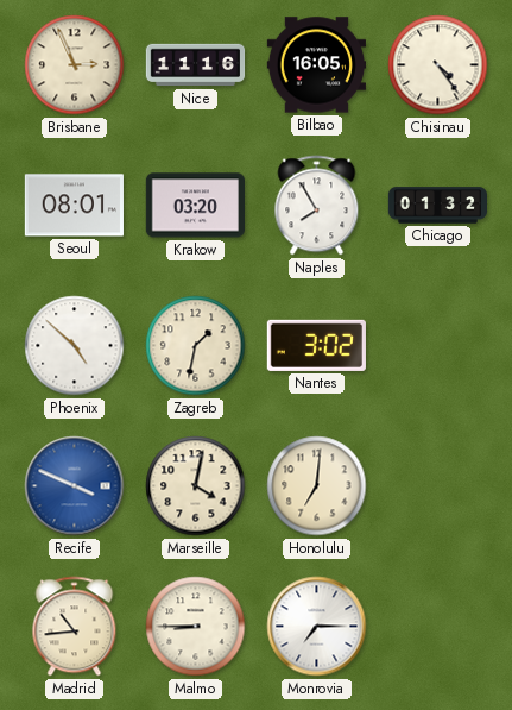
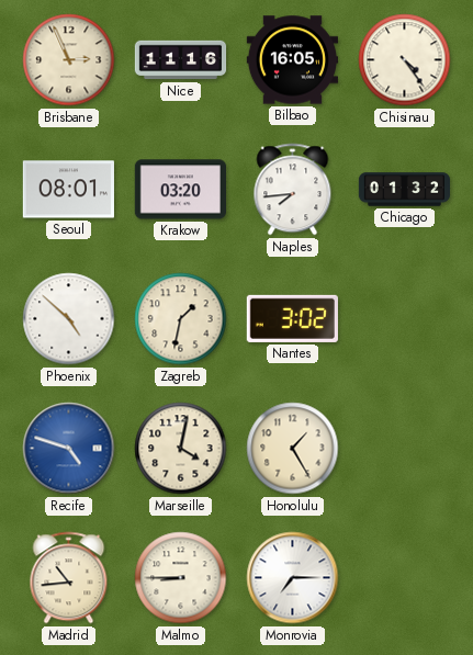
Naples: 7:55 -> 7:44 (293, 190)
Recife: 3:49 -> 4:48 (69, 449)
Honolulu: 7:01 -> 1:25 (293, 449)
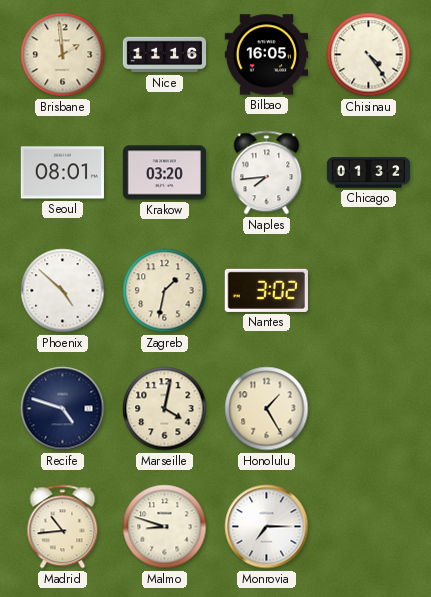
Brisbane: 2:56 -> 1:59 (63, 55)
Recife dial: blue -> navy (63, 409)
Malmo: 8:45 -> 8:48 (165, 527)
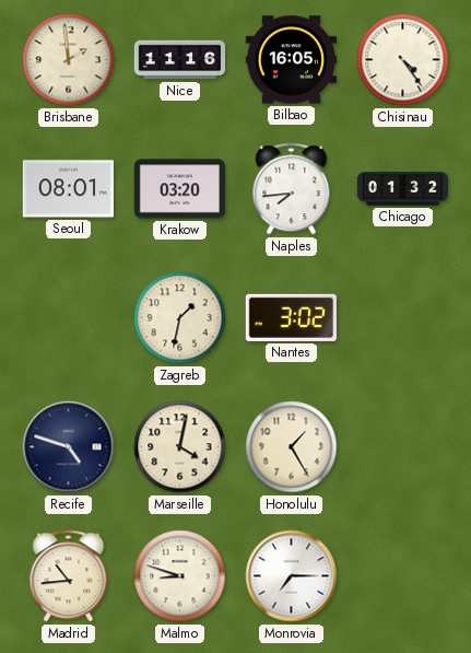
Phoenix: 4:52 -> none (63, 291)
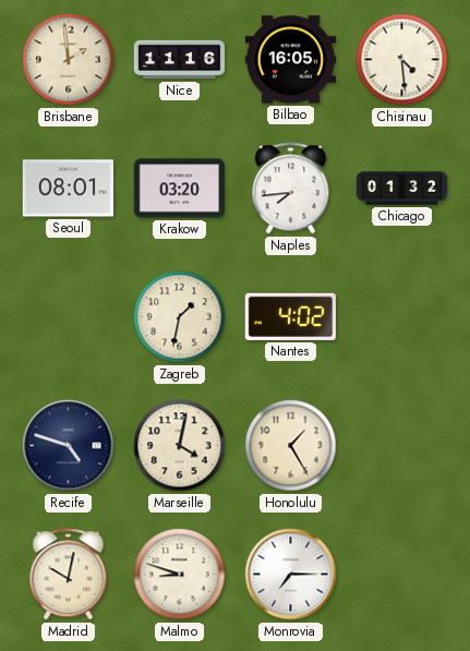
Chisinau: 4:24 -> 4:29 (402, 60)
Nantes: 3:02 -> 4:02 (290, 316)
Madrid: 10:44 -> 10:02 (69, 575)
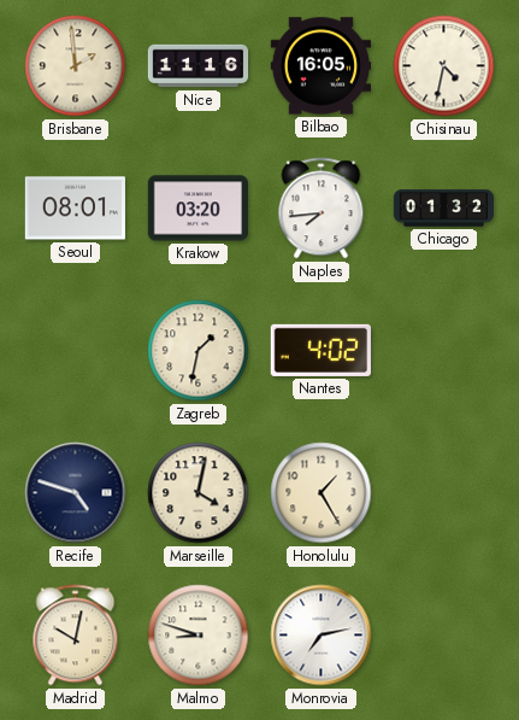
Chisinau: 4:29 -> 4:32 (444, 66)
Monrovia: 7:15 -> 7:13 (322, 636)
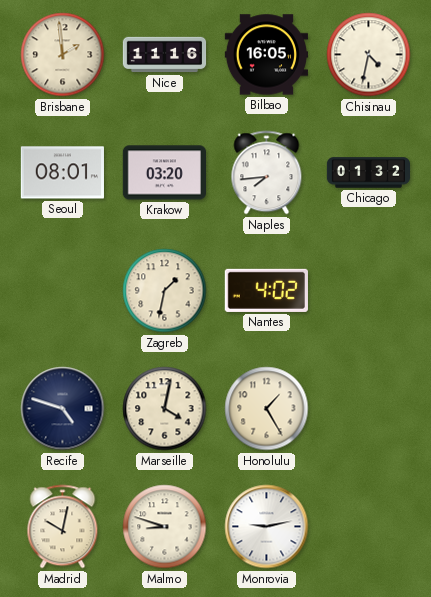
Monrovia: 7:13 -> 9:13 (267, 527)
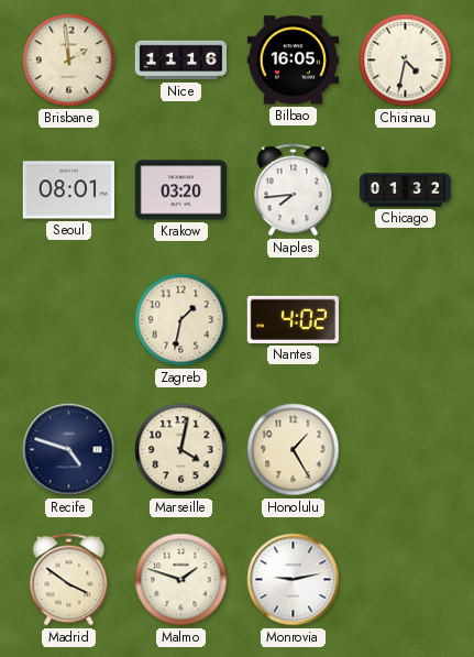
Madrid: 10:02 -> 3:51 (69, 580)
Malmo: 8:48 -> 1:48 (181, 580)
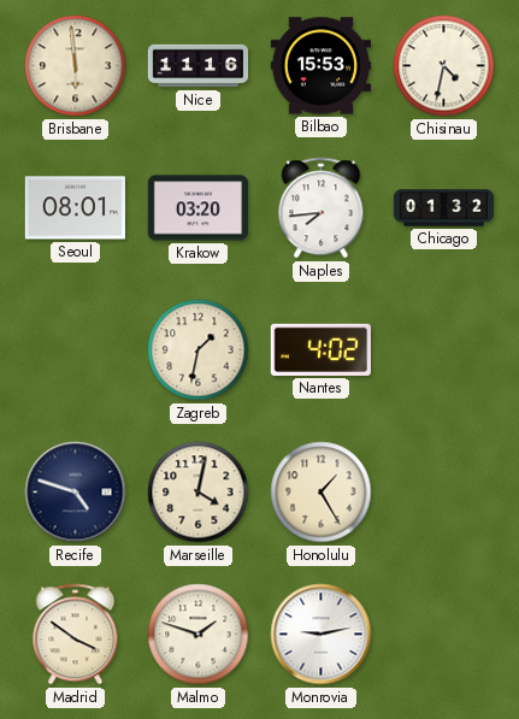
Brisbane: 1:59 -> 5:59 (76, 66)
Bilbao: 16:05 -> 15:53 (320, 66)
